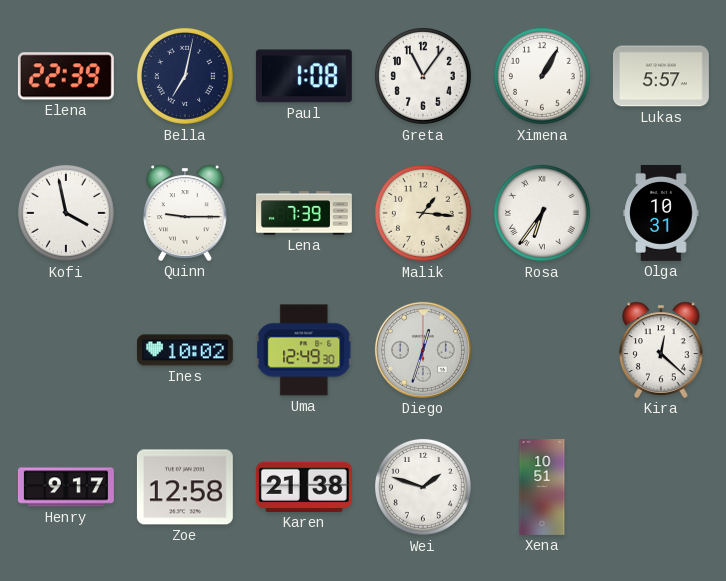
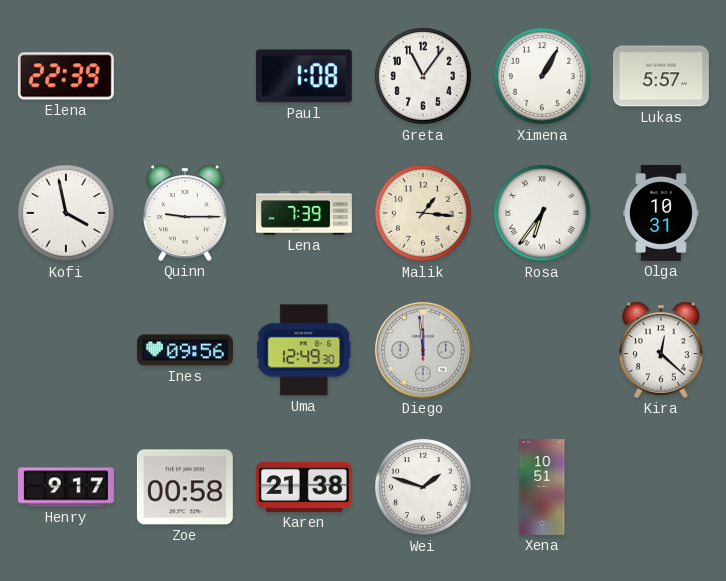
Bella: 7:02 -> none (185, 76)
Ines: 10:02 -> 09:56 (185, 350)
Diego: 12:33 -> 11:59 (423, 350)
Zoe: 12:58 -> 00:58 (185, 487)
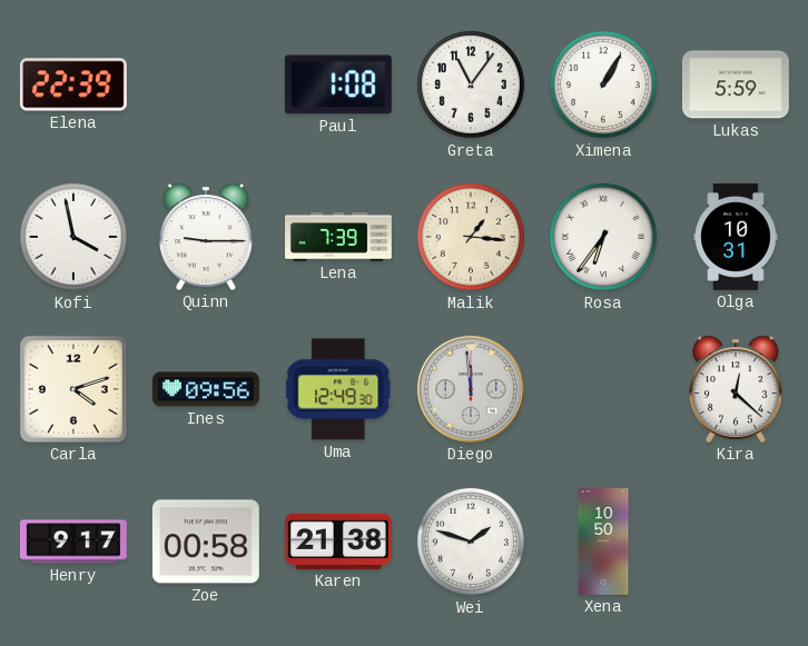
Lukas: 5:57 -> 5:59 (736, 85)
Carla: none -> 4:12 (73, 389)
Xena: 10:51 -> 10:50 (603, 543)
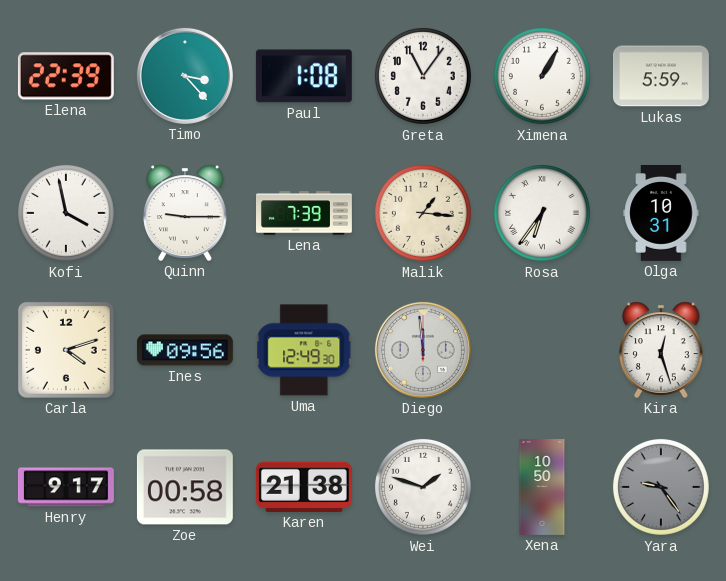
Timo: none -> 3:23 (185, 76)
Kira: 12:22 -> 12:27 (661, 350)
Yara: none -> 9:24 (661, 487)
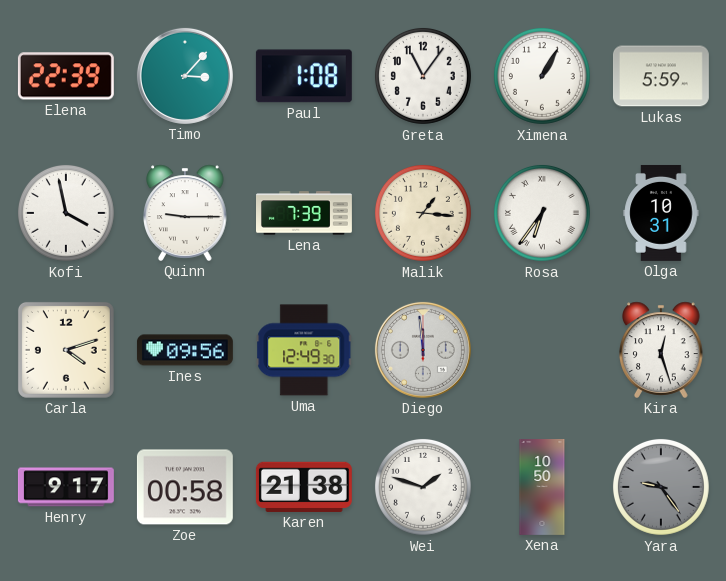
Timo: 3:23 -> 3:07 (185, 76)
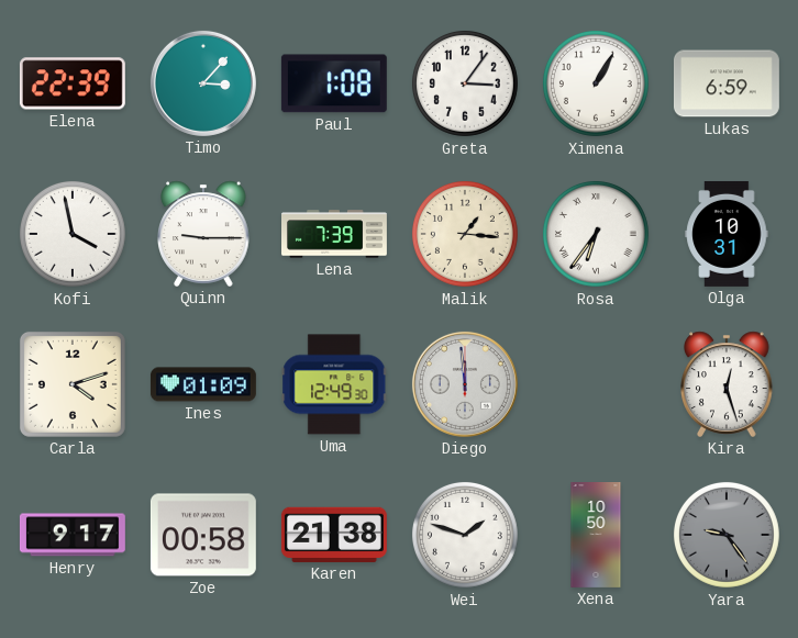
Greta: 11:06 -> 3:06 (465, 83)
Lukas: 5:59 -> 6:59 (727, 83)
Ines: 09:56 -> 01:09 (203, 384)
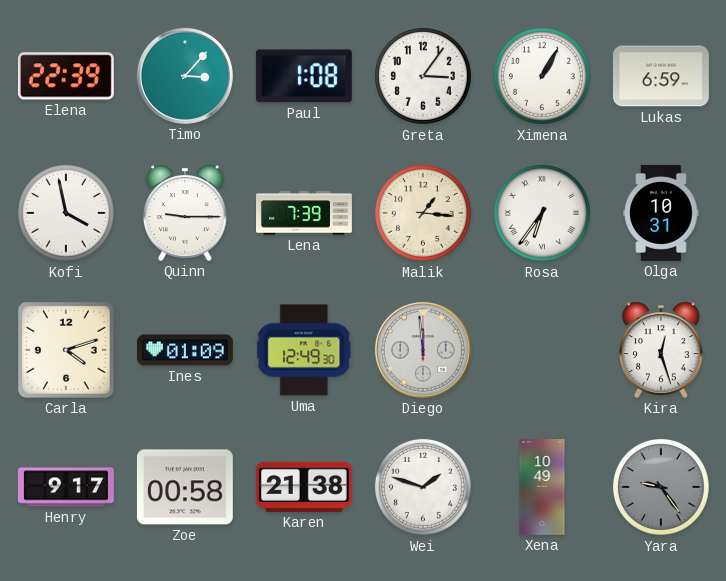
Xena: 10:50 -> 10:49 (542, 488)
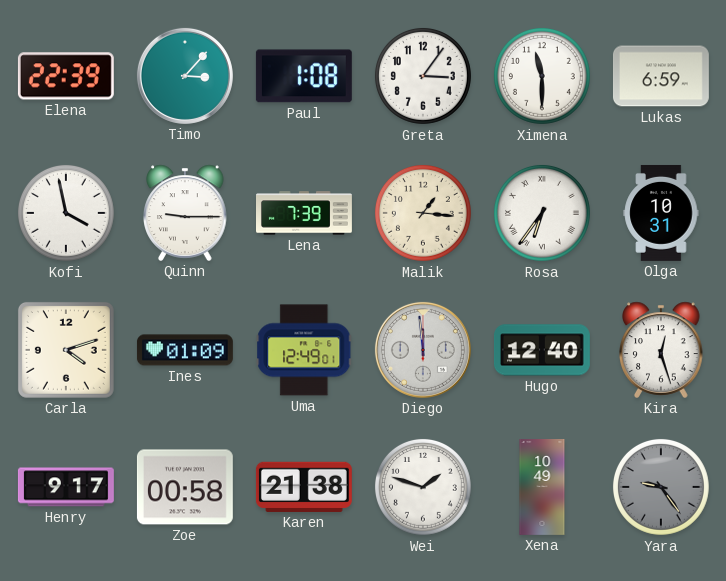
Ximena: 1:05 -> 11:30 (542, 76)
Uma: 12:49:30 -> 12:49:01 (304, 350)
Hugo: none -> 12:40 (542, 350)
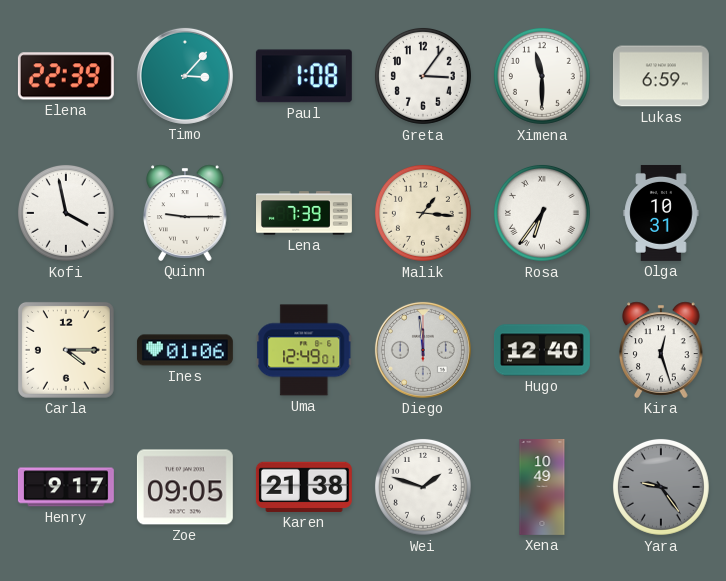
Carla: 4:12 -> 4:15 (66, 350)
Ines: 01:09 -> 01:06 (185, 350)
Zoe: 00:58 -> 09:05 (185, 487)
